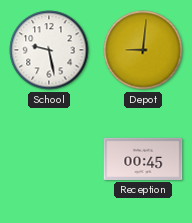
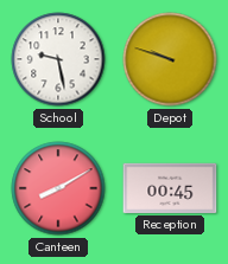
Depot: 9:01 -> 9:48 (170, 59)
Canteen: none -> 8:10 (58, 188)
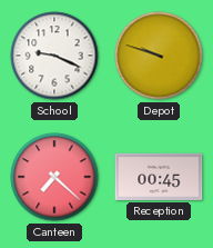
School: 9:28 -> 9:19 (54, 56)
Canteen: 8:10 -> 7:22 (54, 177)
